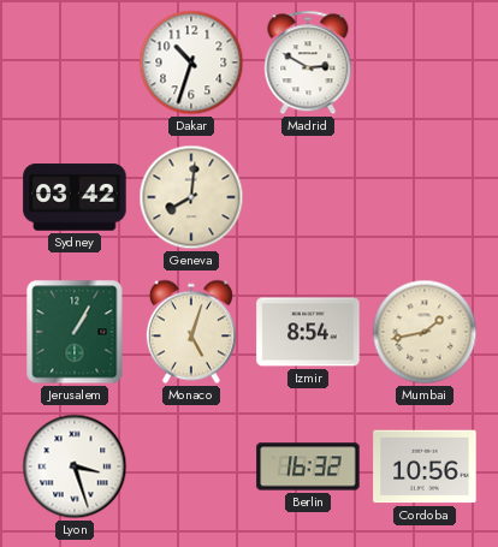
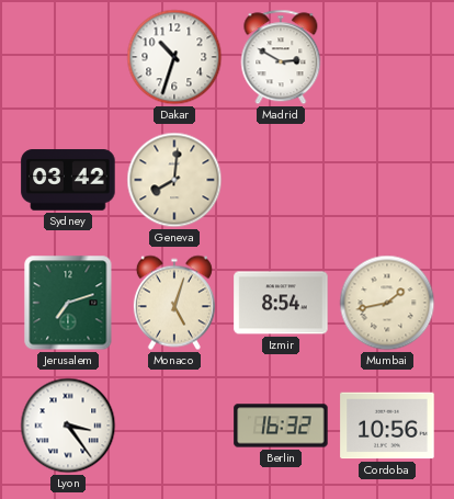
Jerusalem: 1:05 -> 7:12 (68, 303)
Lyon: 3:27 -> 3:24 (68, 426)
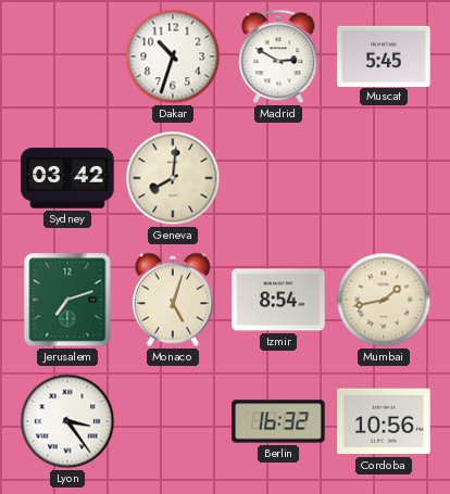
Muscat: none -> 5:45 (384, 55)
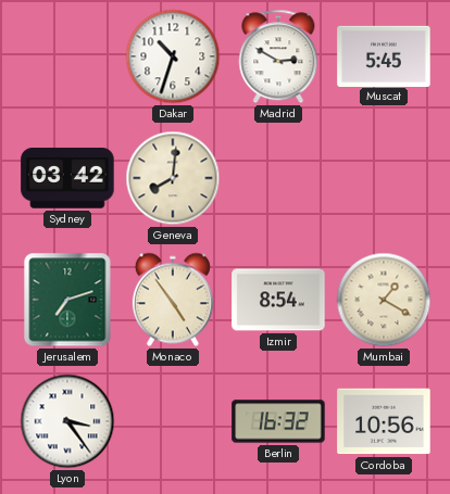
Monaco: 5:03 -> 4:54 (173, 300)
Mumbai: 1:43 -> 1:20 (384, 300)
